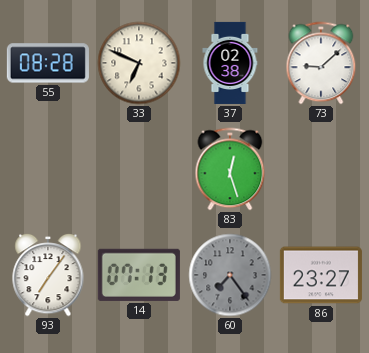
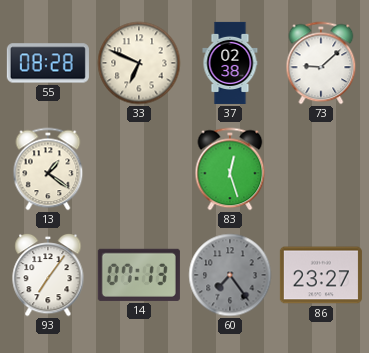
13: none -> 1:21 (48, 169)
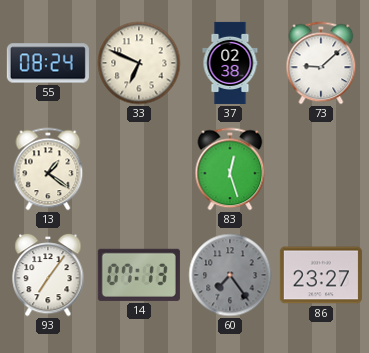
55: 08:28 -> 08:24 (48, 63)
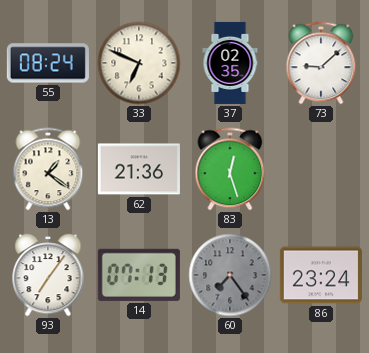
37: 02:38 -> 02:35 (230, 63)
62: none -> 21:36 (139, 169)
86: 23:27 -> 23:24 (321, 275)
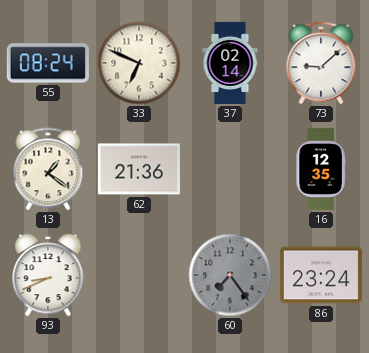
37: 02:35 -> 02:14 (230, 63)
83: 12:27 -> none (230, 169)
16: none -> 12:35 (321, 169)
93: 7:06 -> 8:41 (48, 275)
14: 07:13 -> none (139, 275)
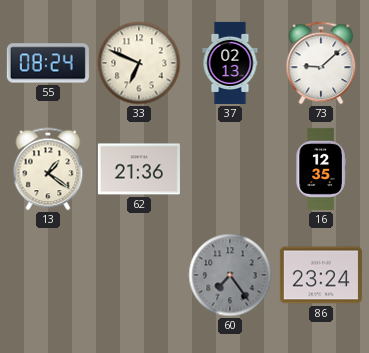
37: 02:14 -> 02:13 (230, 63)
93: 8:41 -> none (48, 275)
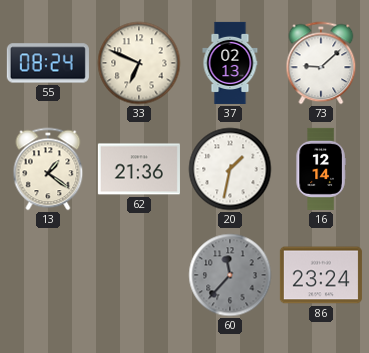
20: none -> 1:32 (230, 169)
16: 12:35 -> 12:14 (321, 169)
60: 7:24 -> 11:37 (230, 275)
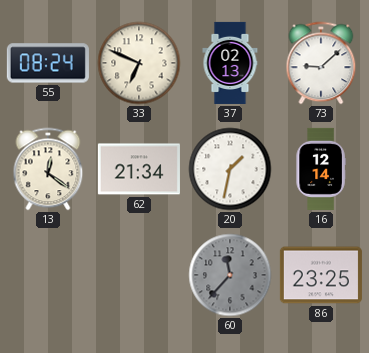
13: 1:21 -> 12:21 (48, 169)
62: 21:36 -> 21:34 (139, 169)
86: 23:24 -> 23:25 (321, 275)
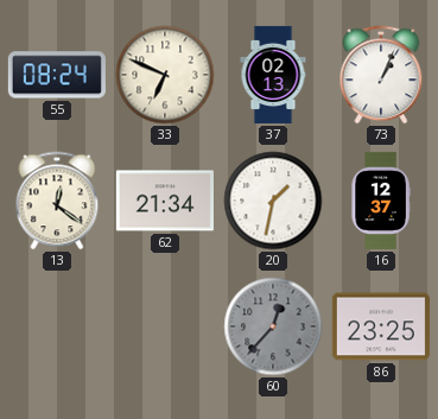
73: 9:08 -> 1:04 (381, 75)
16: 12:14 -> 12:37 (381, 201)
60: 11:37 -> 12:37 (273, 326)
